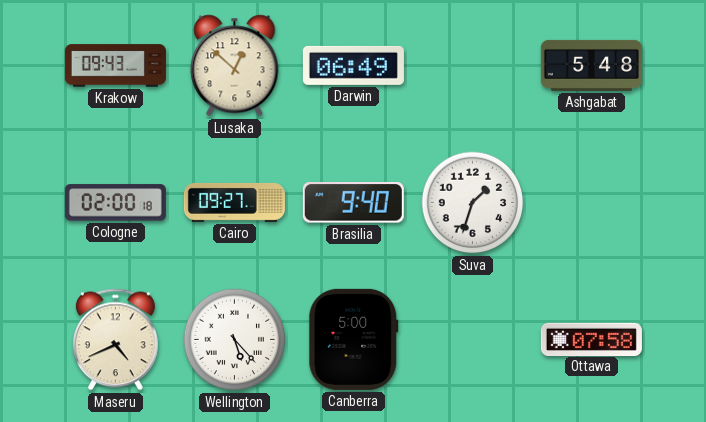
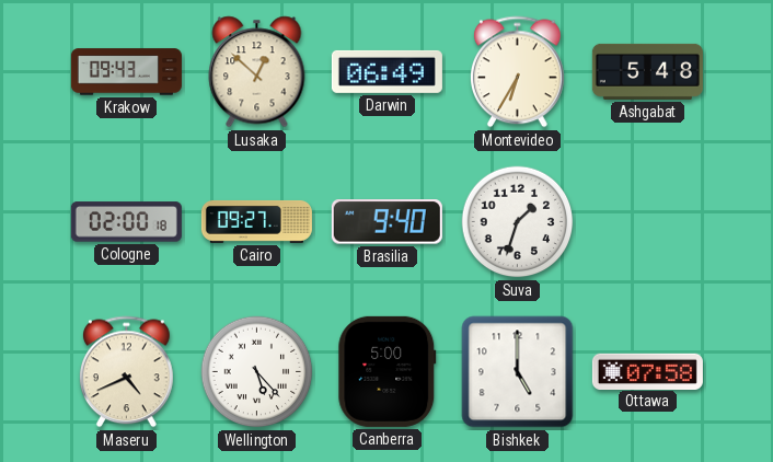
Montevideo: none -> 6:35 (518, 72)
Bishkek: none -> 5:00 (518, 372)
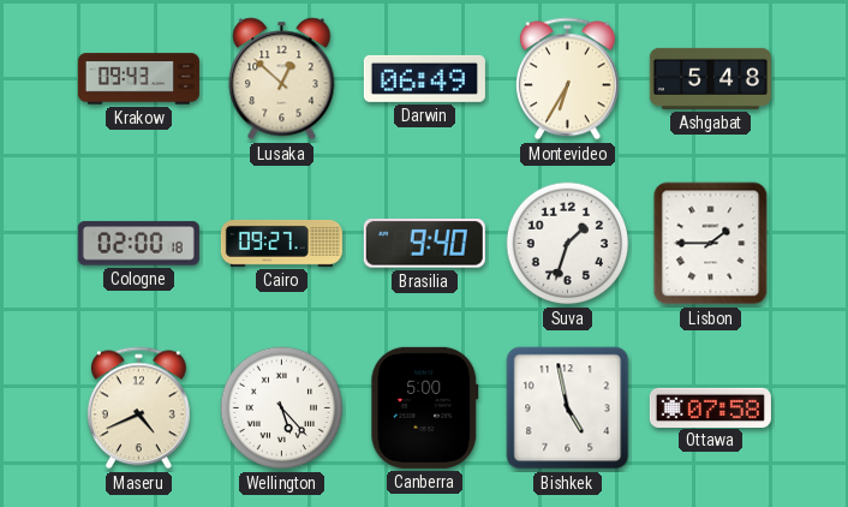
Lisbon: none -> 1:45 (711, 244)
Bishkek: 5:00 -> 4:58 (568, 408)
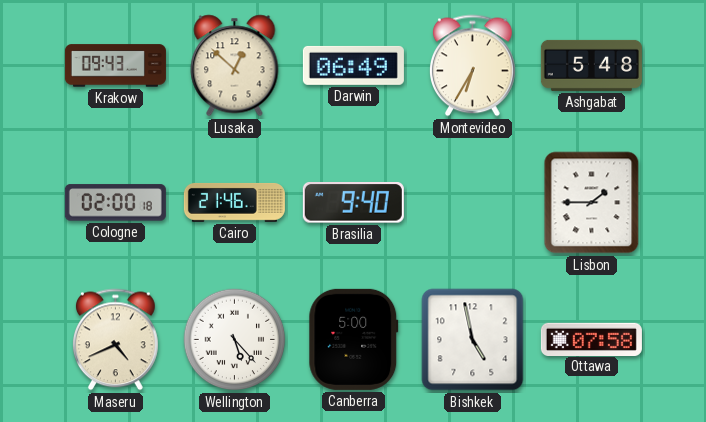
Cairo: 09:27 -> 21:46 (234, 202)
Suva: 1:33 -> none (568, 244)
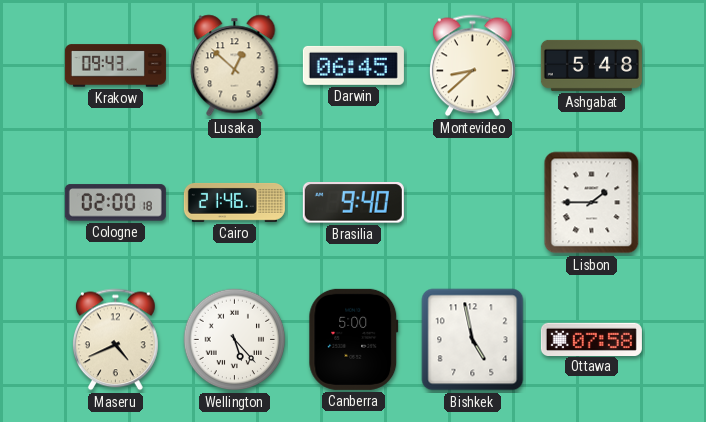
Darwin: 06:49 -> 06:45 (353, 65)
Montevideo: 6:35 -> 8:38 (473, 66)
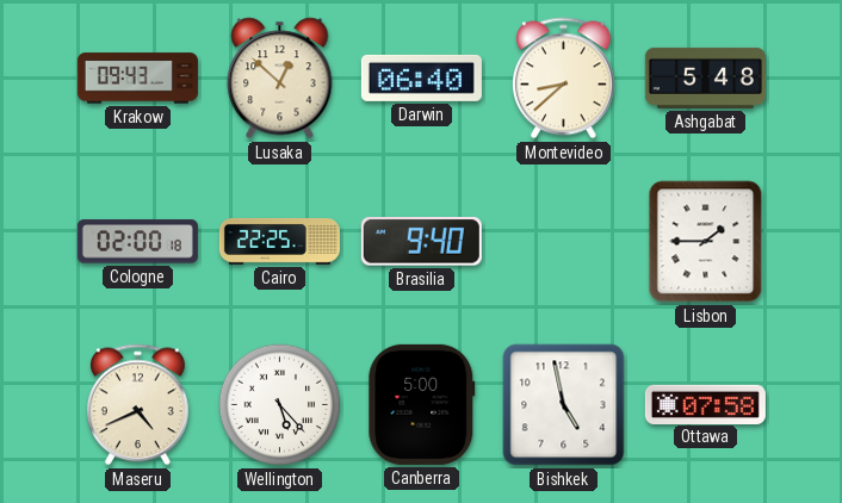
Darwin: 06:45 -> 06:40 (421, 77)
Cairo: 21:46 -> 22:25 (279, 241)
